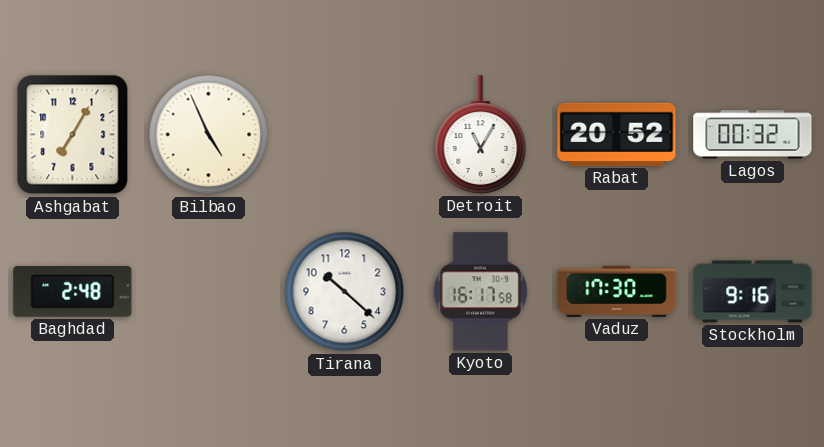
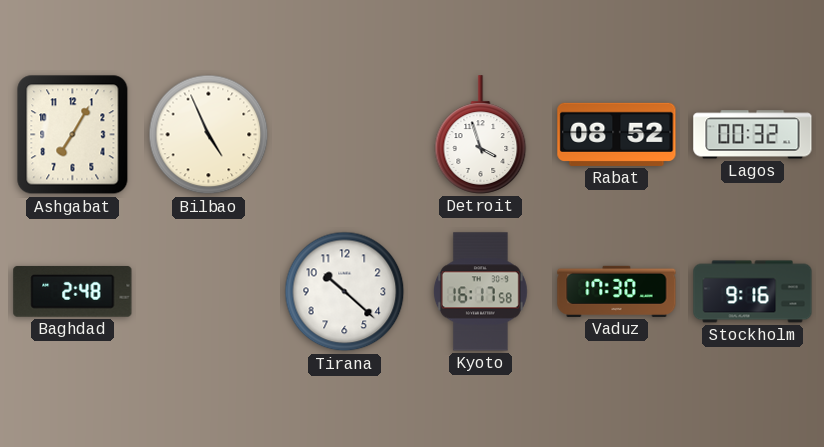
Detroit: 11:05 -> 3:57 (481, 135)
Rabat: 20:52 -> 08:52 (617, 134)
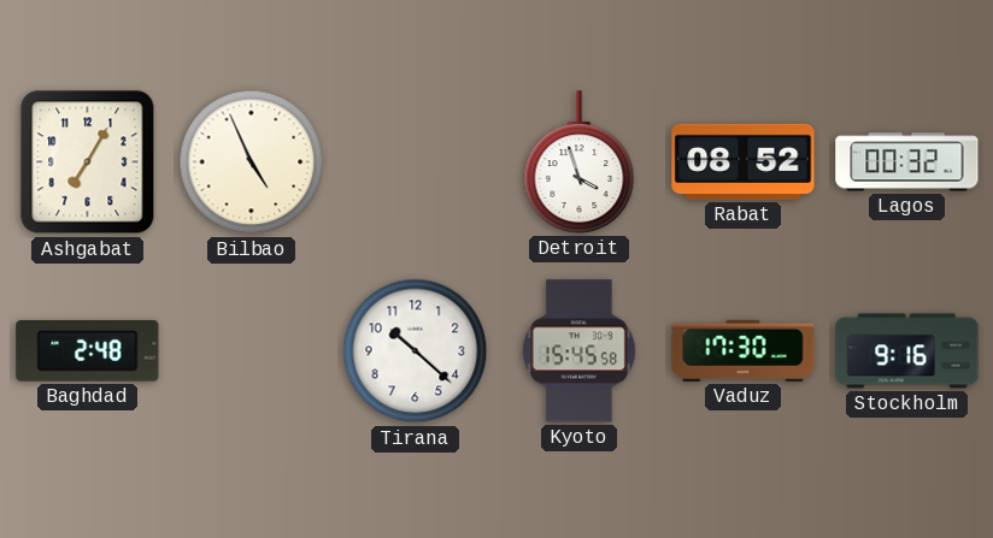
Kyoto: 16:17 -> 15:45 (578, 351)
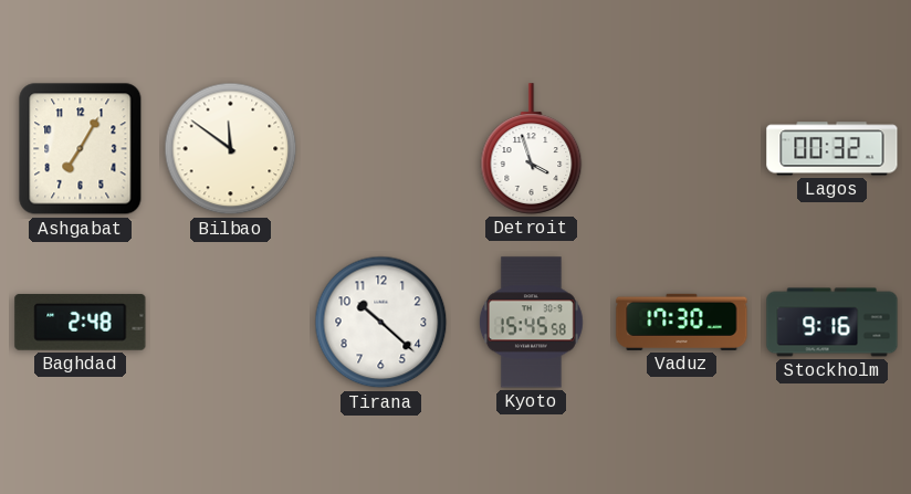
Bilbao: 4:56 -> 11:51 (231, 149)
Rabat: 08:52 -> none (744, 161)
